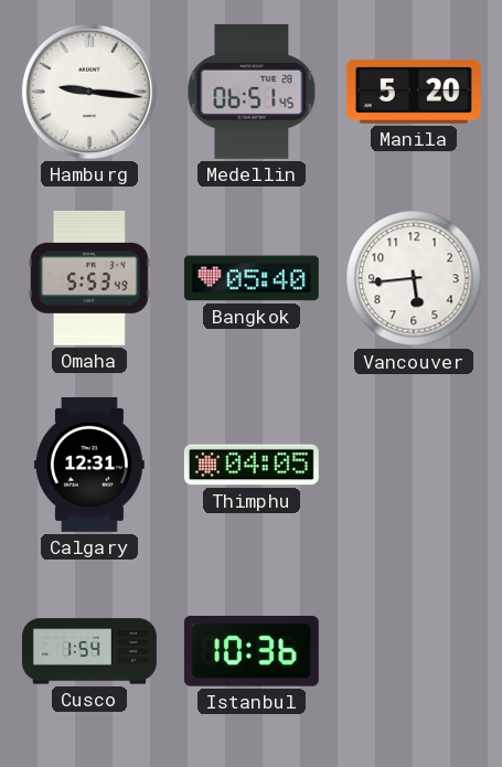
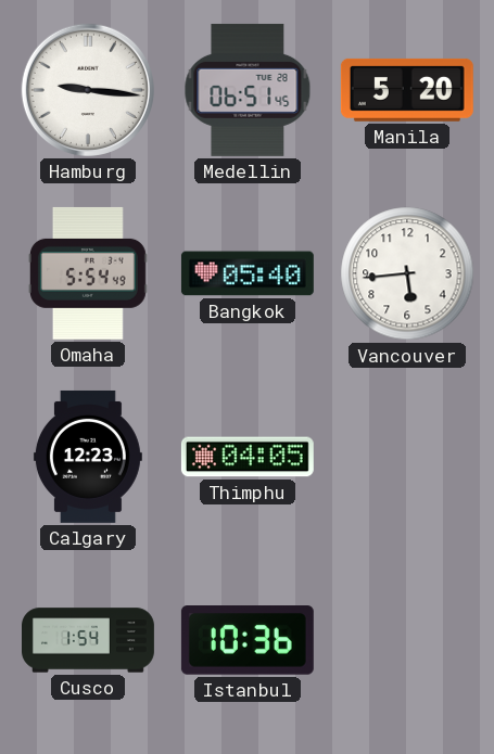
Omaha: 5:53 -> 5:54 (88, 273)
Calgary: 12:31 -> 12:23 (88, 457)
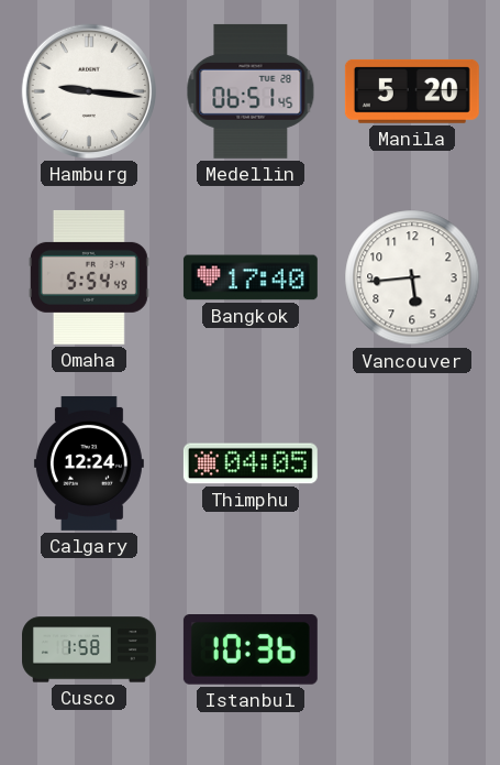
Bangkok: 05:40 -> 17:40 (251, 277)
Calgary: 12:23 -> 12:24 (89, 463)
Cusco: 1:54 -> 1:58 (90, 649)
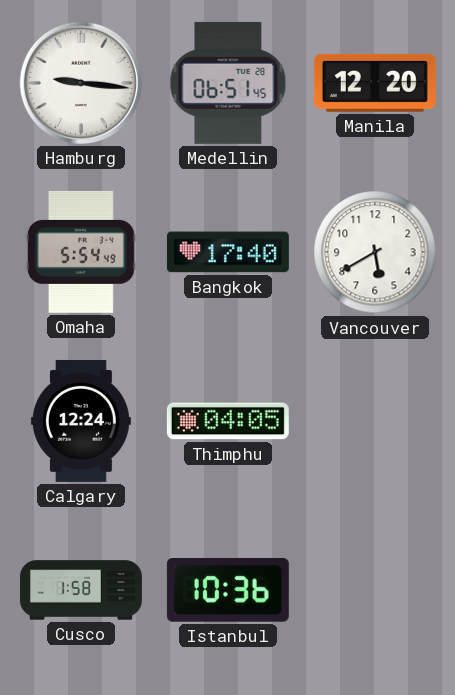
Manila: 5:20 -> 12:20 (375, 83)
Vancouver: 5:44 -> 5:40 (375, 252)
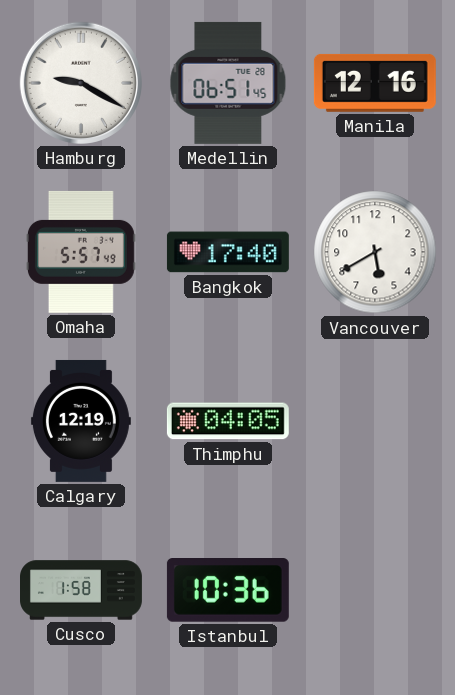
Hamburg: 9:16 -> 9:20 (81, 83)
Manila: 12:20 -> 12:16 (375, 83)
Omaha: 5:54 -> 5:57 (81, 252)
Calgary: 12:24 -> 12:19 (81, 421)
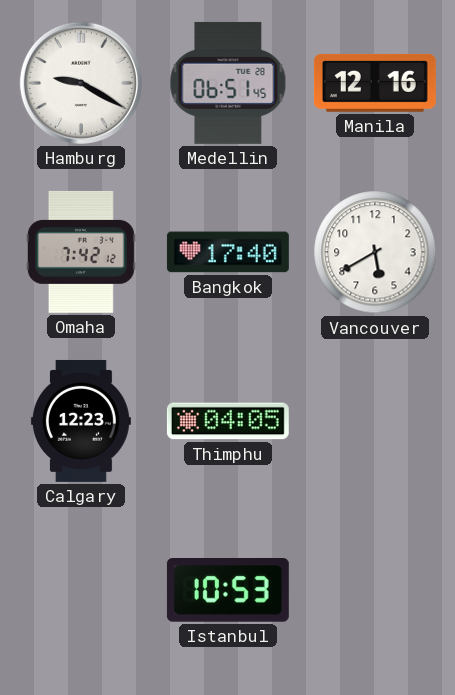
Omaha: 5:57 -> 7:42 (81, 252)
Calgary: 12:19 -> 12:23 (81, 421)
Cusco: 1:58 -> none (82, 590)
Istanbul: 10:36 -> 10:53 (228, 591)
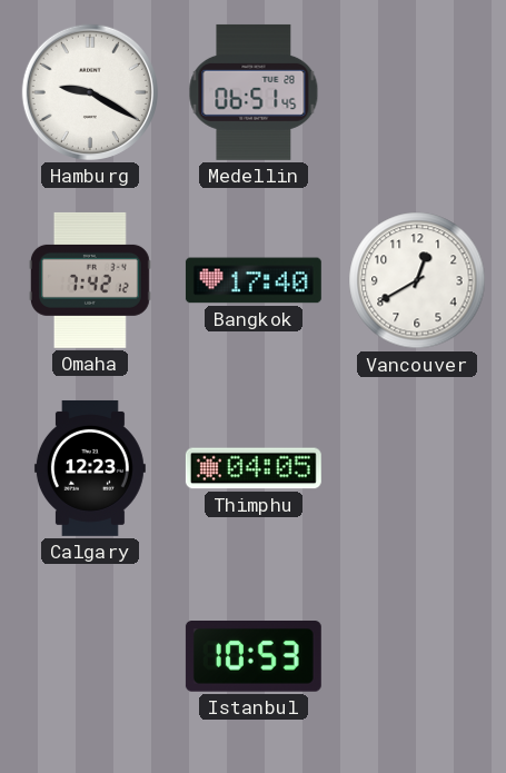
Manila: 12:16 -> none (375, 83)
Vancouver: 5:40 -> 12:40 (417, 280)
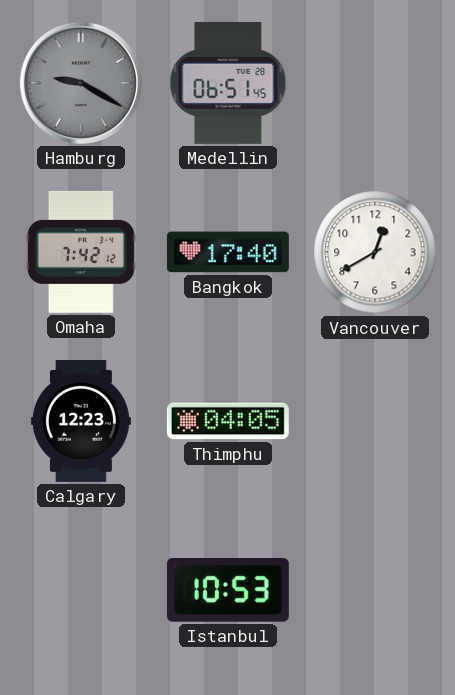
Hamburg dial: white -> grey (81, 83)
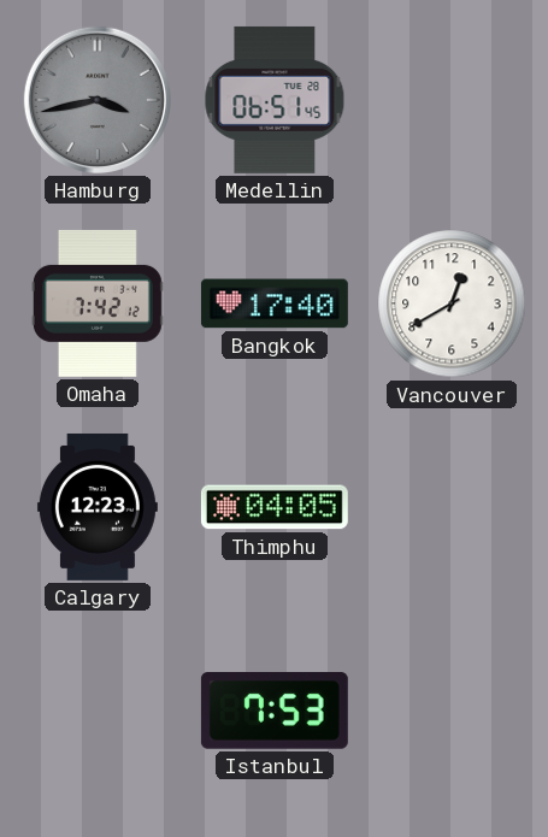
Hamburg: 9:20 -> 3:43 (98, 100)
Istanbul: 10:53 -> 7:53 (275, 712)
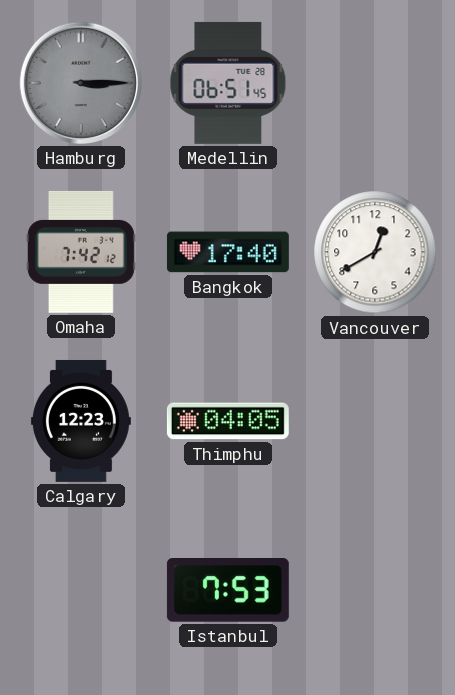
Hamburg: 3:43 -> 3:15 (81, 83)
